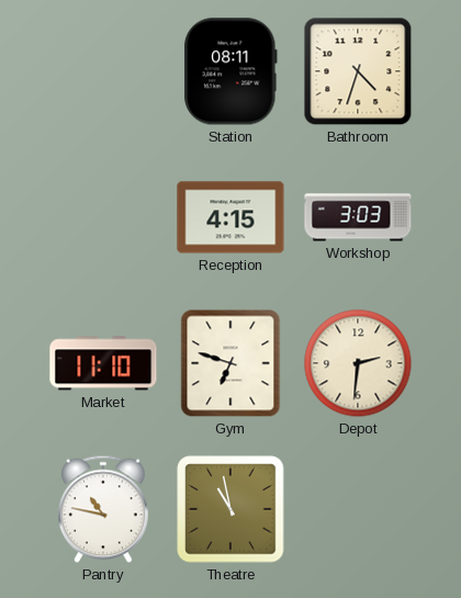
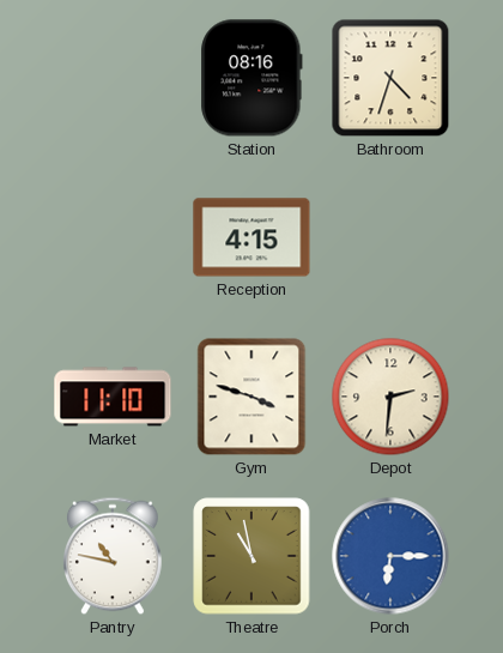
Station: 08:11 -> 08:16 (251, 78)
Workshop: 3:03 -> none (358, 217)
Gym: 6:48 -> 3:48 (251, 397)
Porch: none -> 6:15 (390, 556)
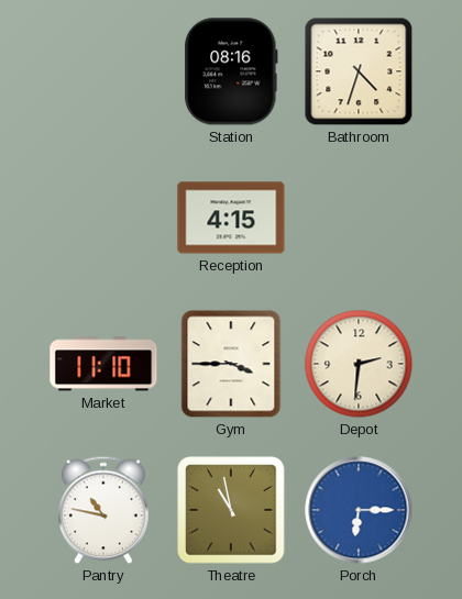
Gym: 3:48 -> 3:45 (231, 364)
